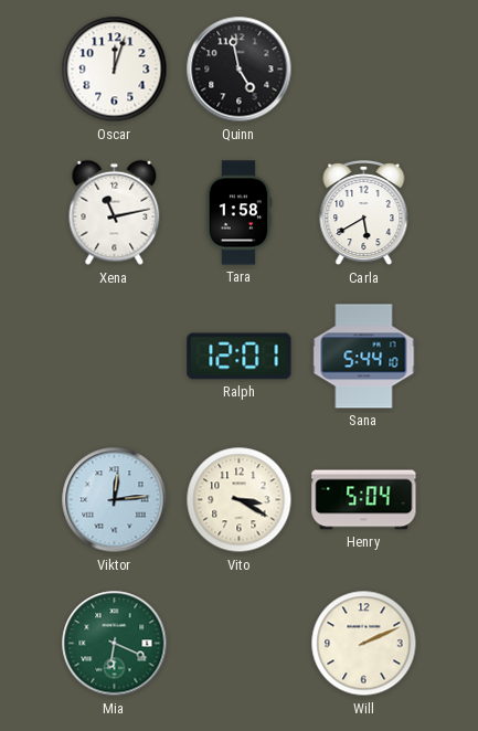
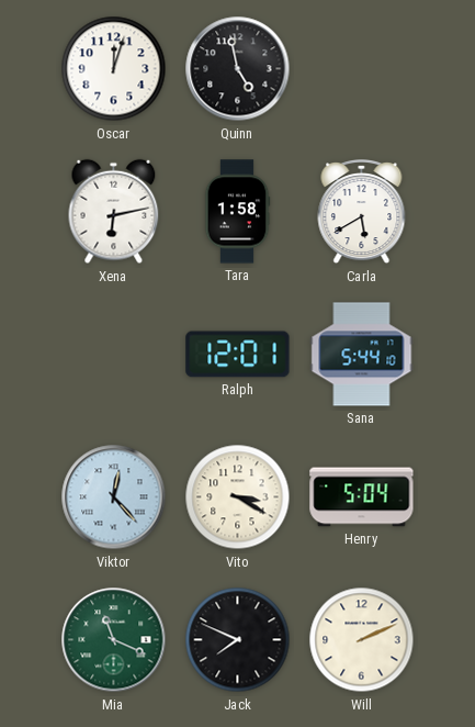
Xena: 11:13 -> 6:13 (114, 212)
Viktor: 12:14 -> 12:23 (114, 497)
Mia: 6:19 -> 11:19 (114, 640)
Jack: none -> 7:49 (238, 640)
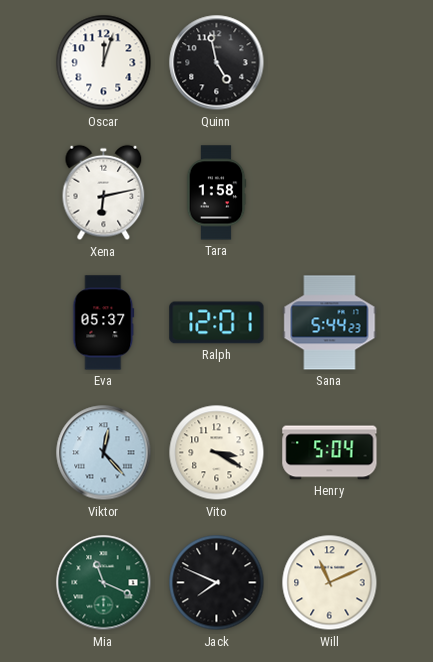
Carla: 5:40 -> none (362, 213)
Eva: none -> 05:37 (104, 323)
Sana: 5:44:10 -> 5:44:23 (330, 323)
Will: 2:11 -> 11:11 (330, 583)
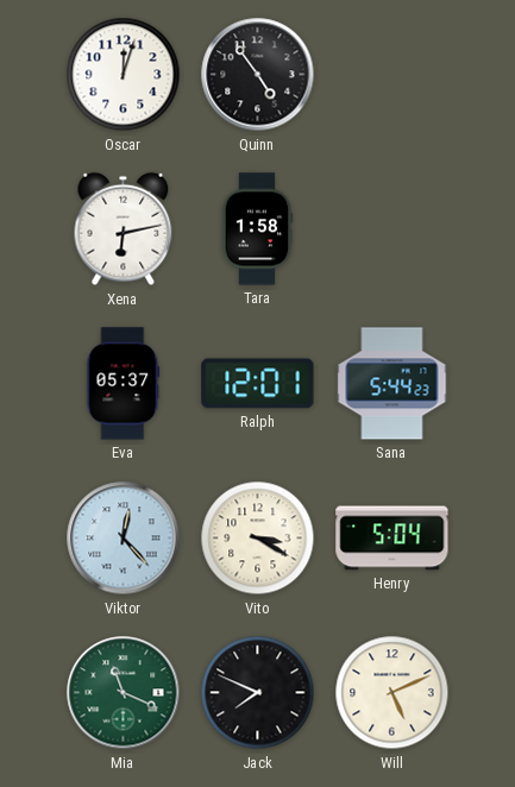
Quinn: 4:58 -> 4:54 (258, 75)
Will: 11:11 -> 5:11 (392, 693)
